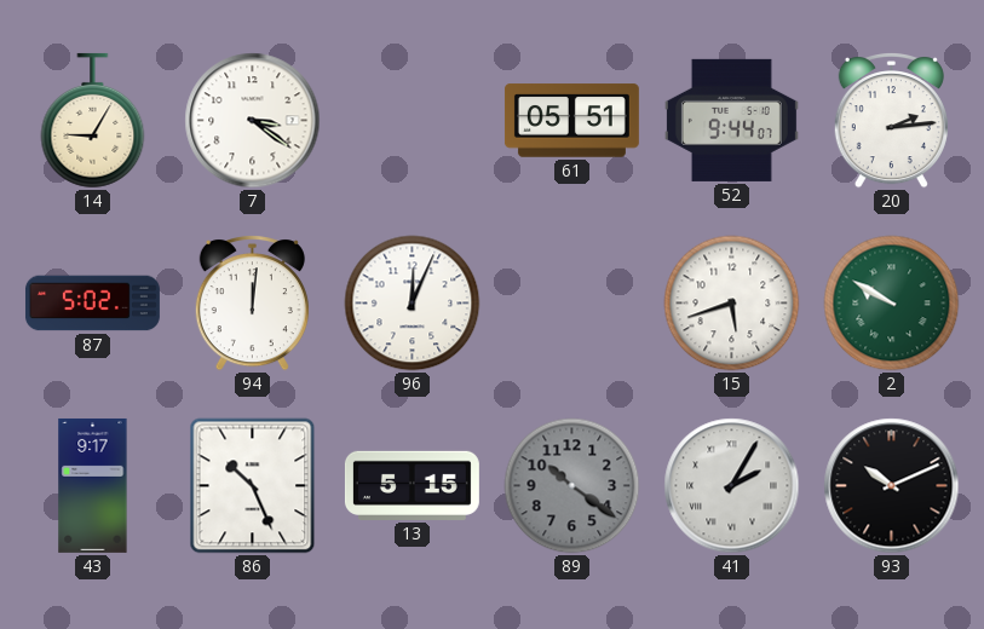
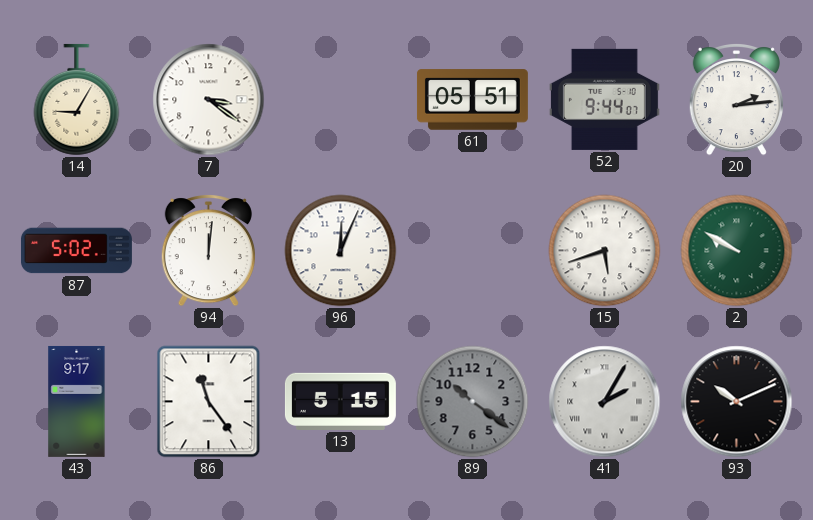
86: 10:26 -> 11:24 (209, 402)
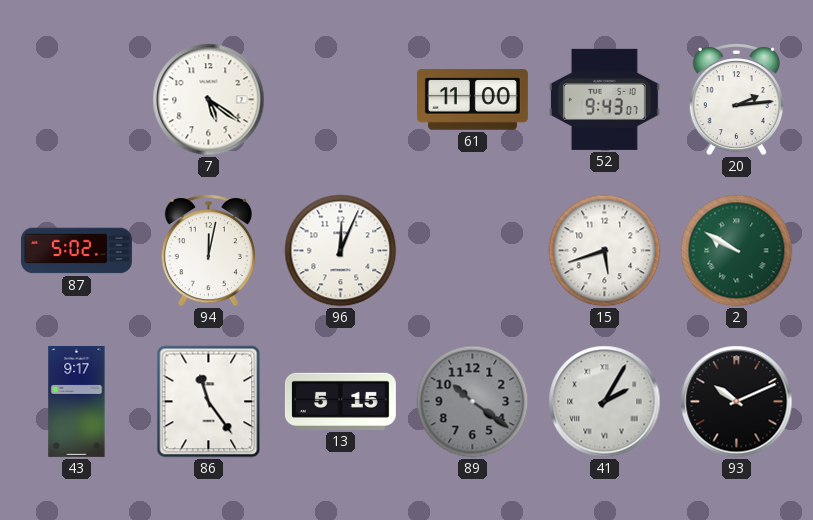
14: 9:05 -> none (77, 100)
7: 3:21 -> 5:21 (209, 100)
61: 05:51 -> 11:00 (472, 100)
52: 9:44 -> 9:43 (604, 99)
94: 12:01 -> 12:02 (208, 251)
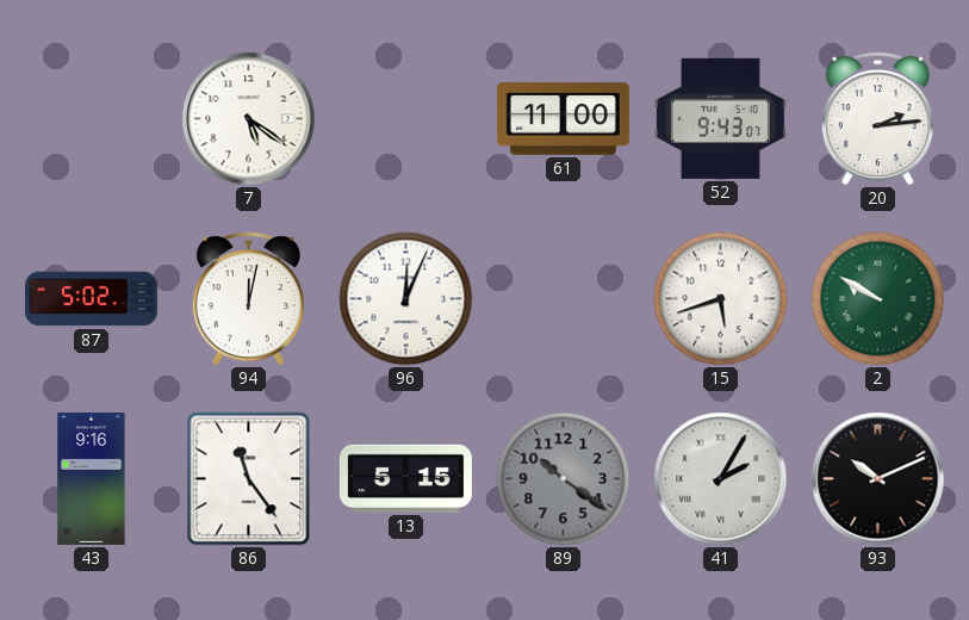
43: 9:17 -> 9:16 (92, 478)
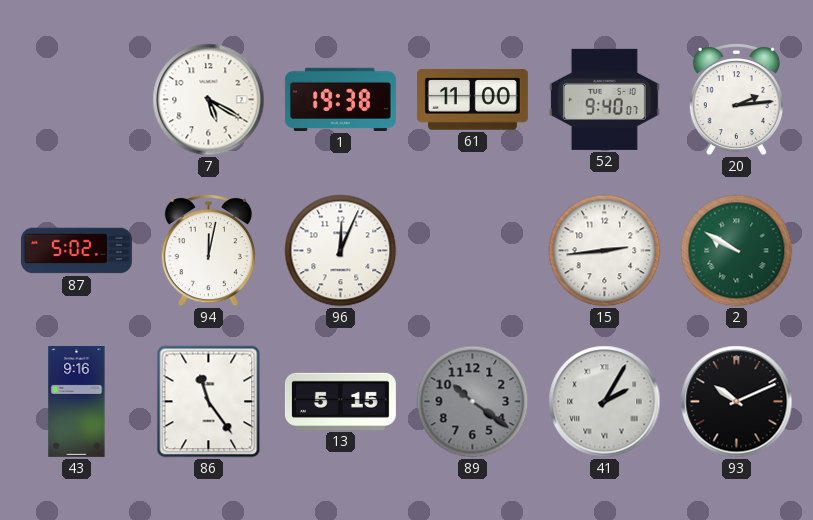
7: 5:21 -> 5:20 (209, 100)
1: none -> 19:38 (340, 99)
52: 9:43 -> 9:40 (604, 99)
15: 5:42 -> 2:44 (605, 251)
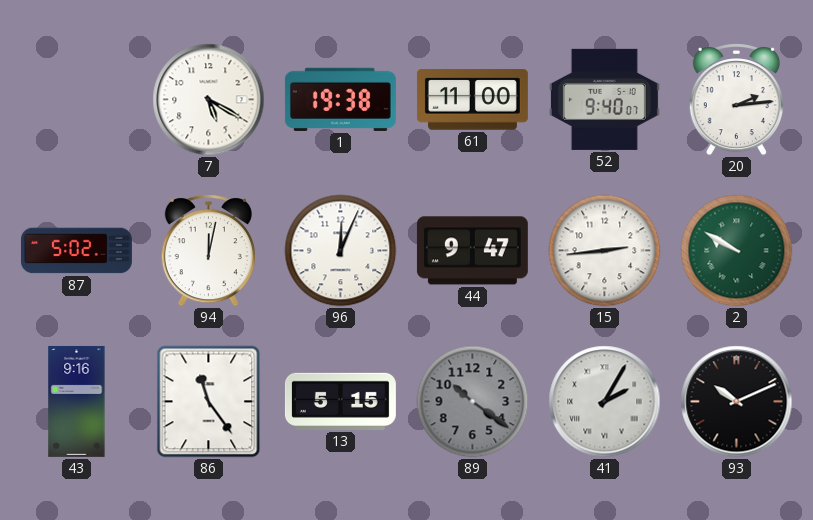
44: none -> 9:47 (472, 251)
